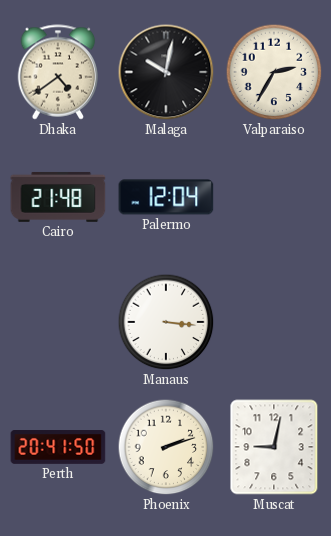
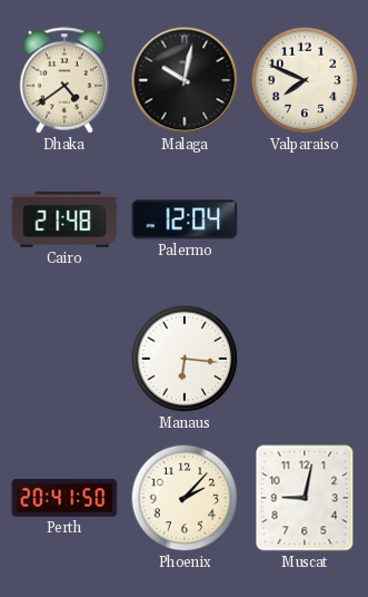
Valparaiso: 2:35 -> 7:49 (305, 80)
Manaus: 3:16 -> 6:16 (185, 359)
Phoenix: 2:12 -> 2:07 (185, 498)
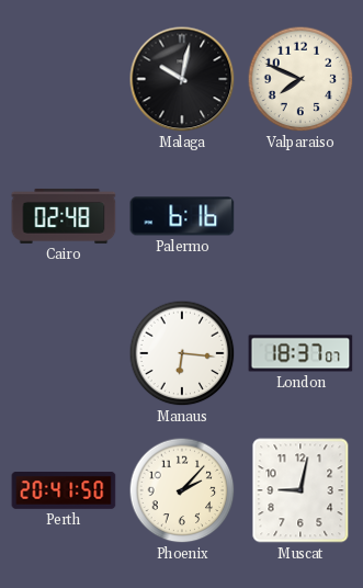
Dhaka: 4:39 -> none (64, 80)
Cairo: 21:48 -> 02:48 (64, 216)
Palermo: 12:04 -> 6:16 (182, 216)
London: none -> 18:37 (300, 353)
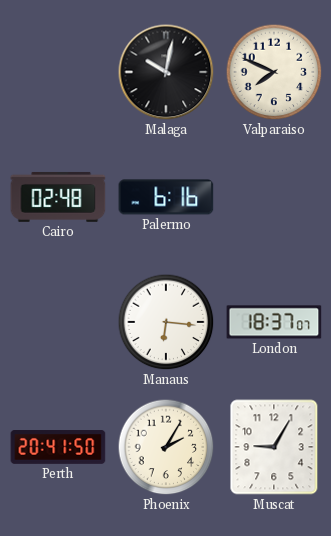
Phoenix: 2:07 -> 2:05 (166, 447)
Muscat: 9:02 -> 9:05 (274, 447)
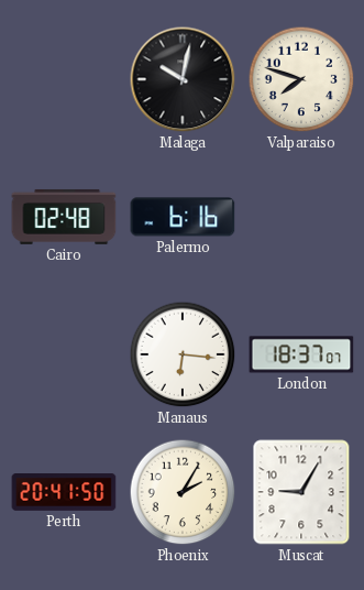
Valparaiso: 7:49 -> 7:48 (301, 79)
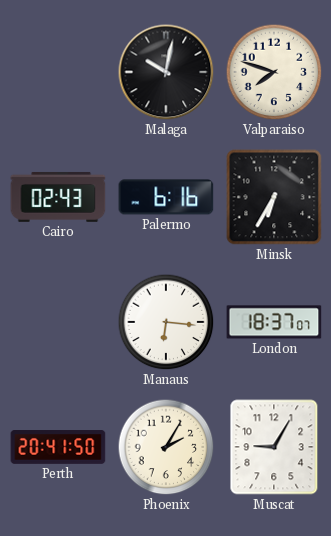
Cairo: 02:48 -> 02:43 (58, 197)
Minsk: none -> 6:35 (274, 197)
